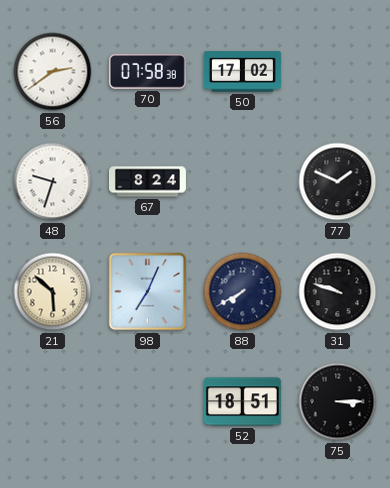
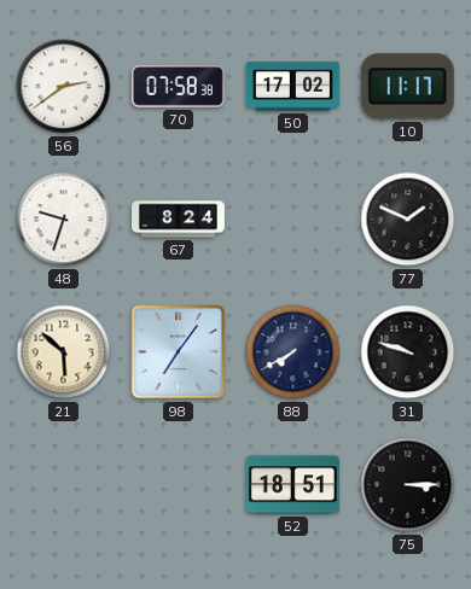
10: none -> 11:17 (407, 87)
98: 7:04 -> 7:06 (179, 352)
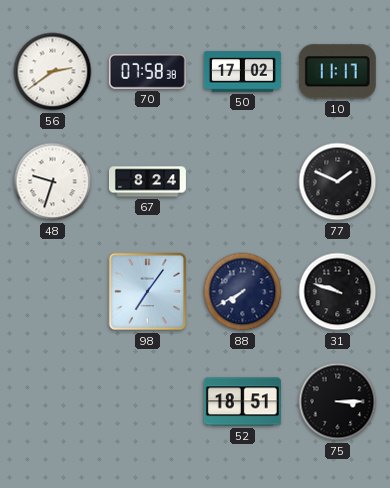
21: 5:52 -> none (64, 352)
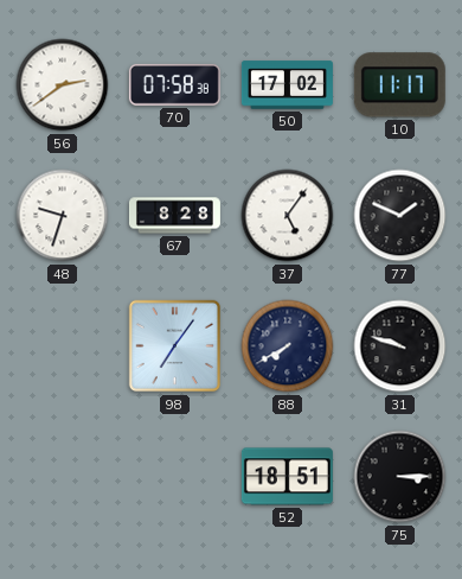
67: 8:24 -> 8:28 (174, 216)
37: none -> 5:06 (288, 216)
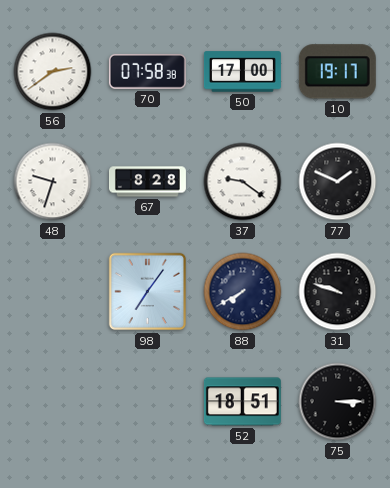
50: 17:02 -> 17:00 (242, 72)
10: 11:17 -> 19:17 (337, 72)
37: 5:06 -> 9:21 (243, 182)
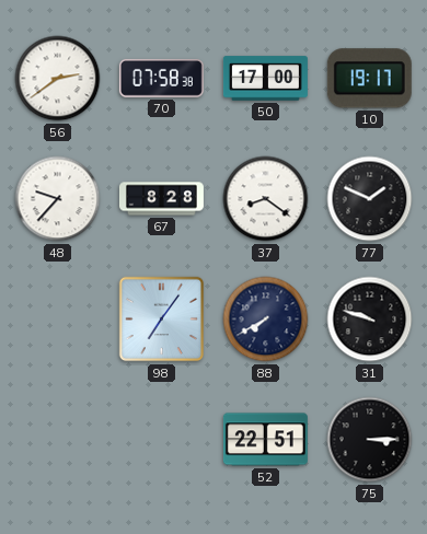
48: 9:33 -> 9:37 (58, 199)
37: 9:21 -> 8:21 (266, 199)
52: 18:51 -> 22:51 (265, 440)
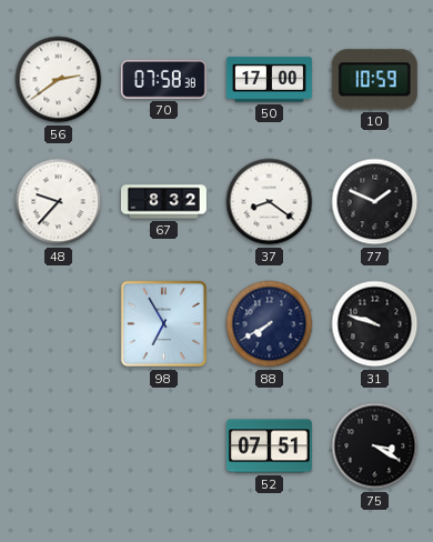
10: 19:17 -> 10:59 (374, 80)
67: 8:28 -> 8:32 (163, 202)
98: 7:06 -> 6:55 (164, 324)
52: 22:51 -> 07:51 (269, 446)
75: 3:15 -> 3:20 (375, 446)
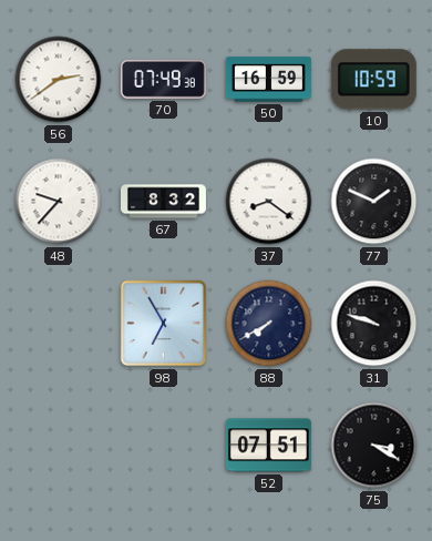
70: 07:58 -> 07:49 (163, 79)
50: 17:00 -> 16:59 (268, 80)
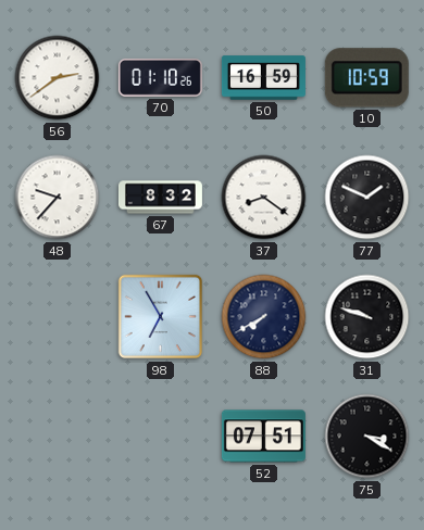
70: 07:49 -> 01:10 (160, 77)
